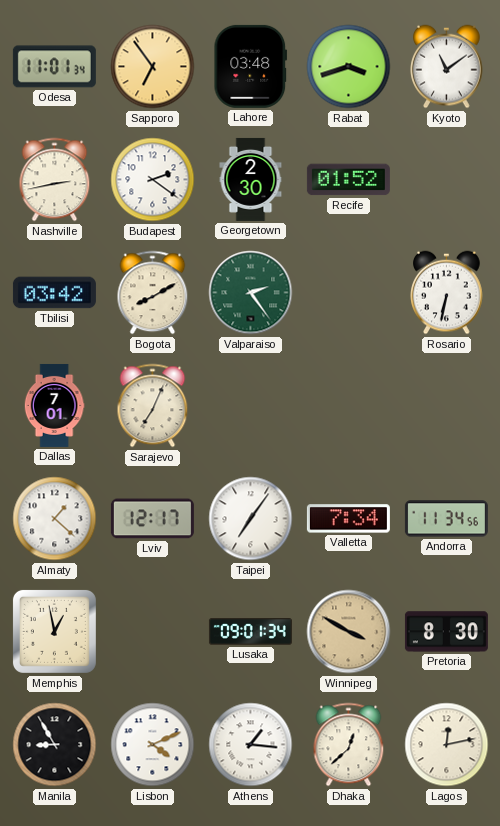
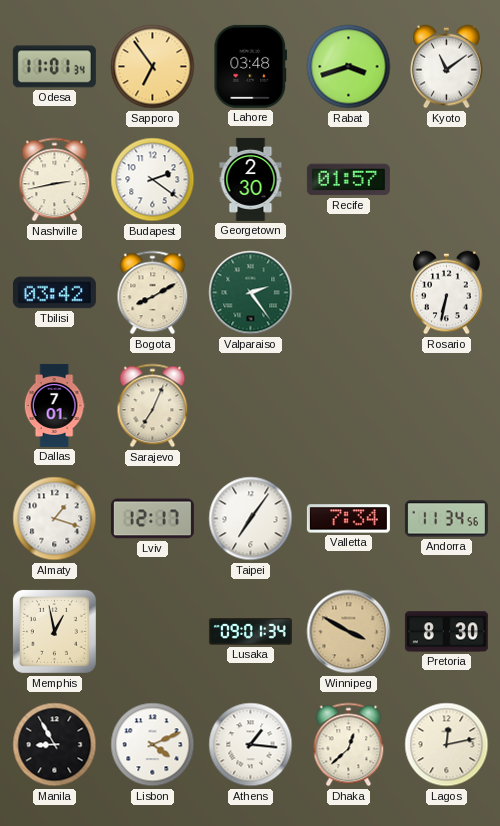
Recife: 01:52 -> 01:57 (348, 180)
Almaty: 1:22 -> 1:18 (55, 519)
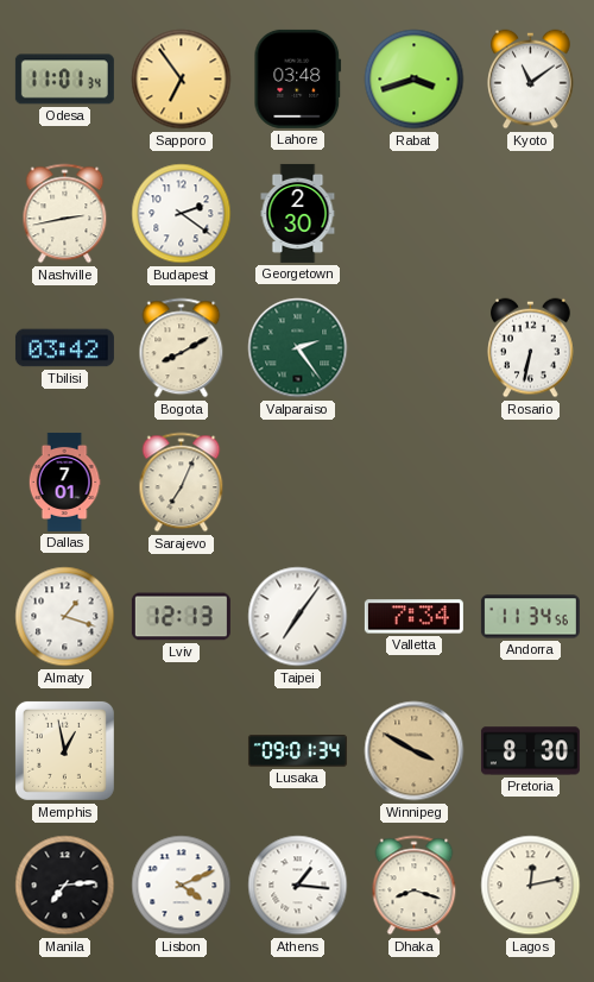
Recife: 01:57 -> none (348, 180)
Lviv: 12:17 -> 12:13 (181, 617)
Manila: 8:55 -> 7:14 (65, 886)
Dhaka: 12:38 -> 8:18 (415, 886)
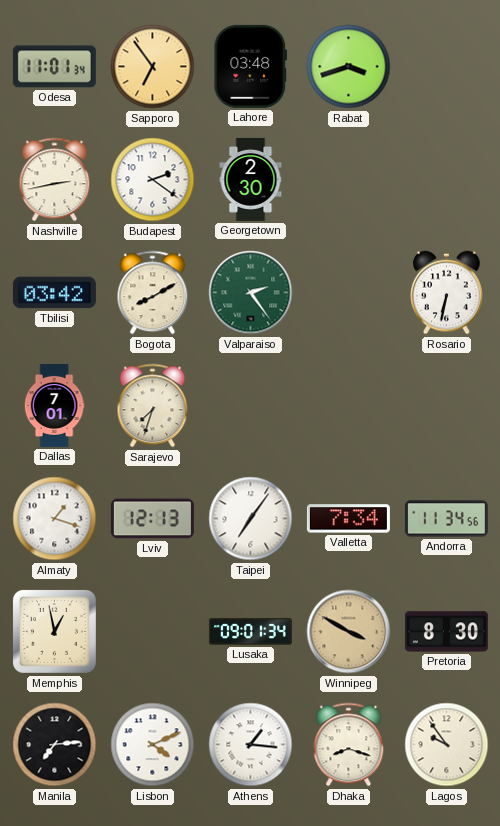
Kyoto: 11:09 -> none (531, 80)
Sarajevo: 7:04 -> 7:33 (153, 406)
Lagos: 12:13 -> 9:54 (447, 745)
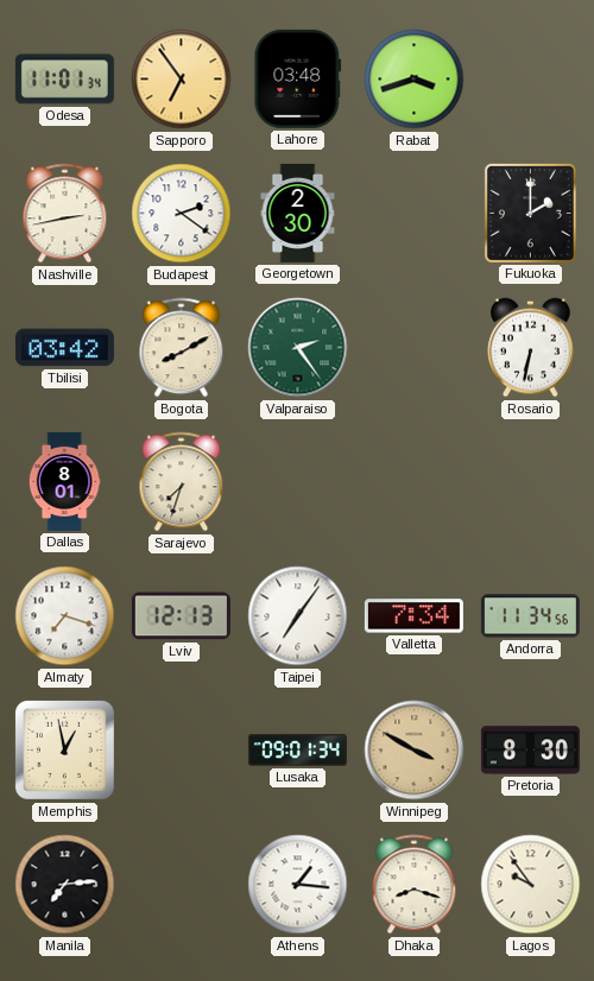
Fukuoka: none -> 2:00 (530, 213)
Dallas: 7:01 -> 8:01 (64, 481)
Almaty: 1:18 -> 7:18 (65, 616)
Lisbon: 4:11 -> none (153, 745)
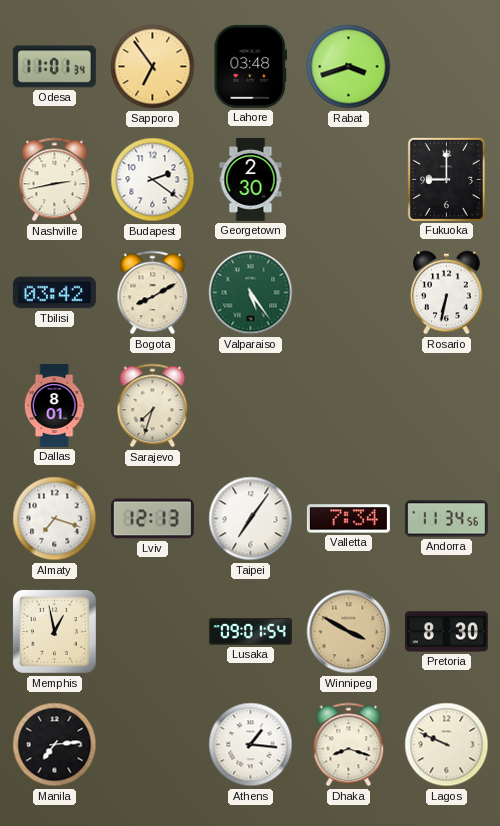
Fukuoka: 2:00 -> 9:00 (446, 179)
Valparaiso: 2:24 -> 5:24 (251, 293)
Lusaka: 09:01:34 -> 09:01:54 (250, 632)
Lagos: 9:54 -> 9:49 (447, 745)
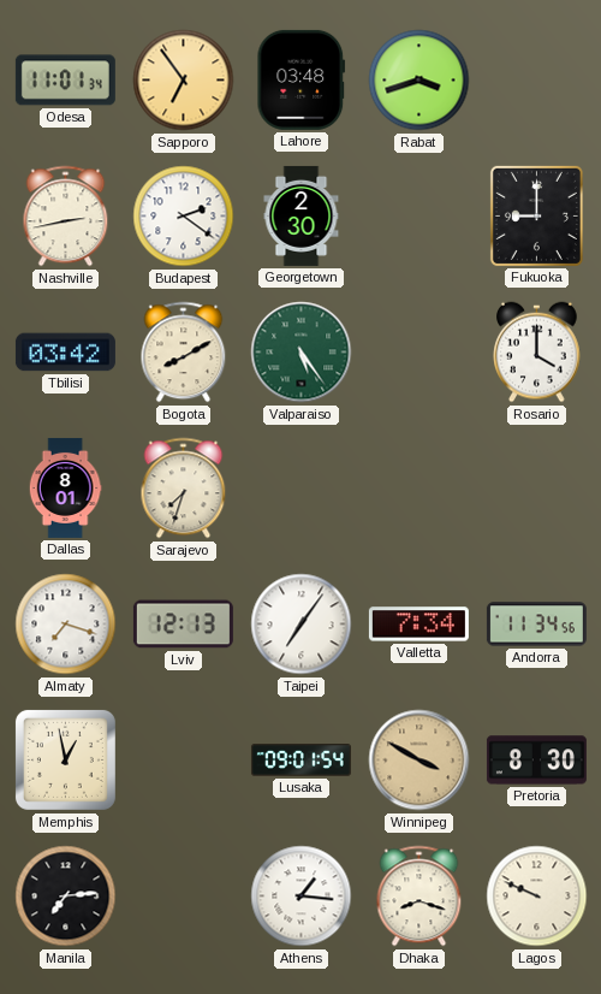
Rosario: 6:32 -> 4:00 (537, 353)
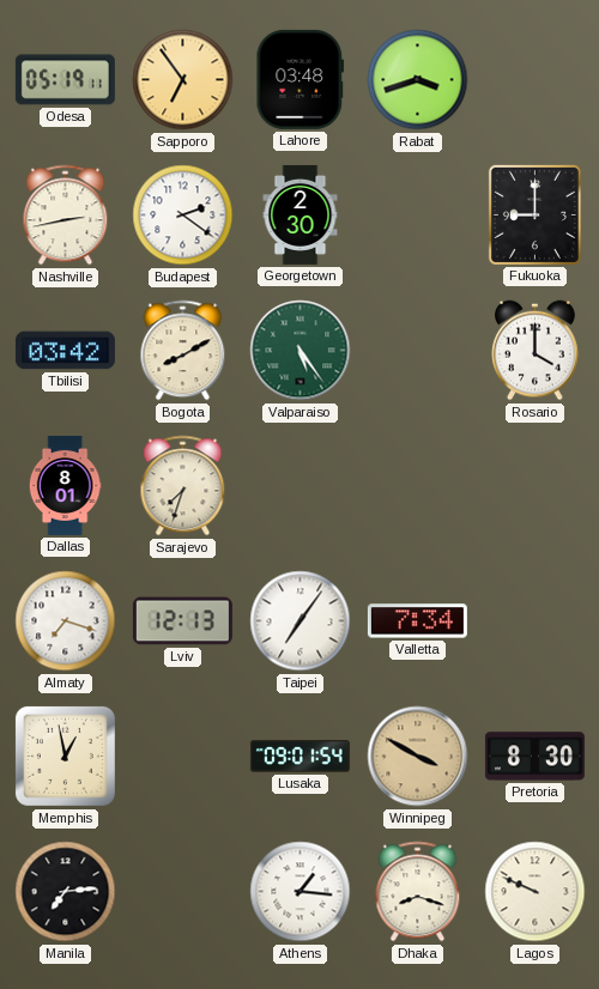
Odesa: 11:01 -> 05:19 (65, 80)
Andorra: 11:34 -> none (536, 625)
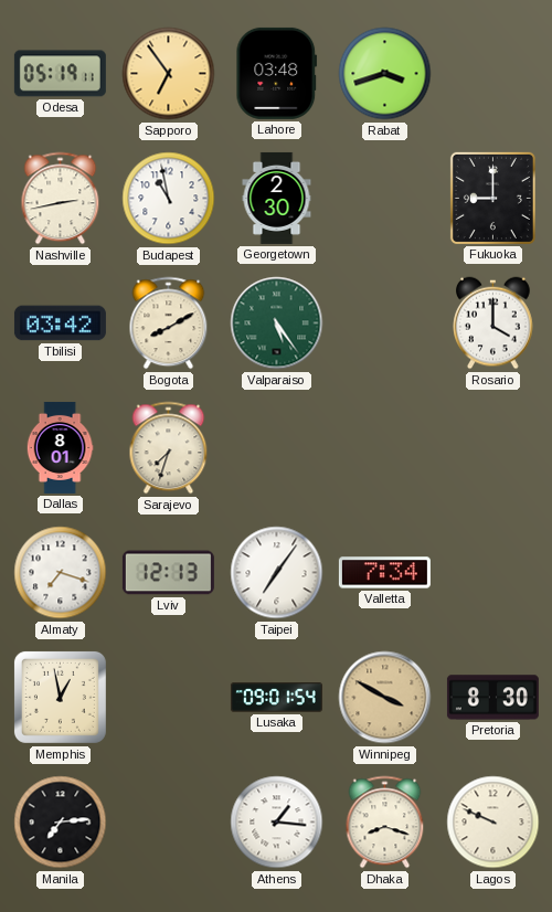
Budapest: 2:21 -> 10:58 (169, 199)
